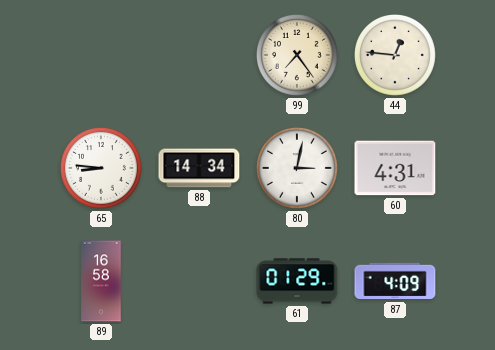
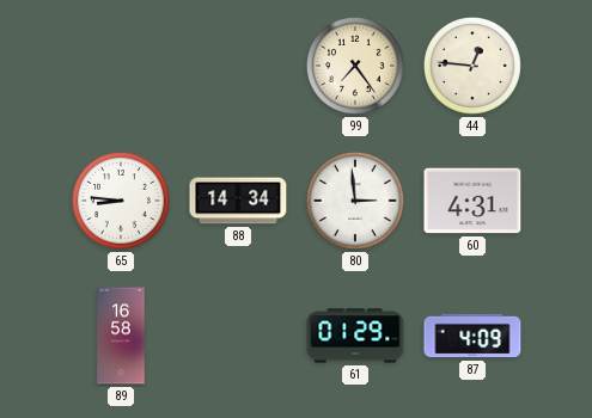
80: 3:02 -> 2:59 (356, 202)
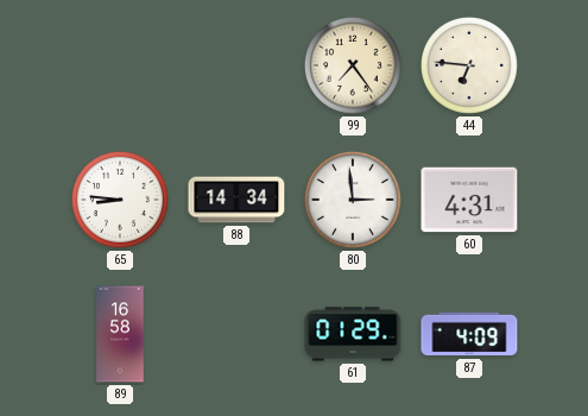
44: 12:46 -> 6:46 (470, 67)
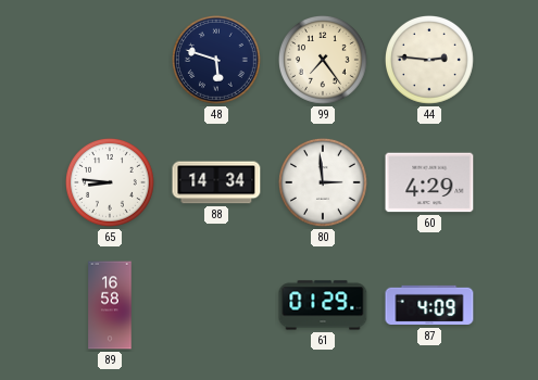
48: none -> 5:48 (217, 61)
44: 6:46 -> 2:46 (430, 61)
60: 4:31 -> 4:29 (429, 182)
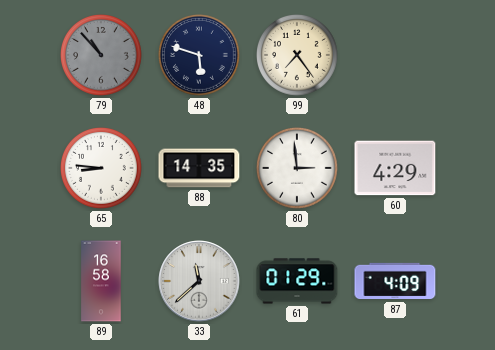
79: none -> 10:53 (102, 56)
44: 2:46 -> none (430, 61)
88: 14:34 -> 14:35 (199, 168)
33: none -> 11:38 (199, 281)
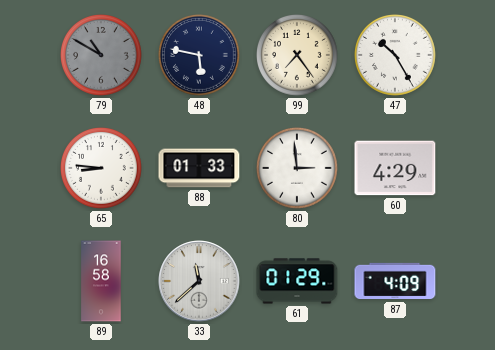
79: 10:53 -> 10:50 (102, 56)
48: 5:48 -> 5:47 (200, 56)
47: none -> 10:25 (396, 56)
88: 14:35 -> 01:33 (199, 168)
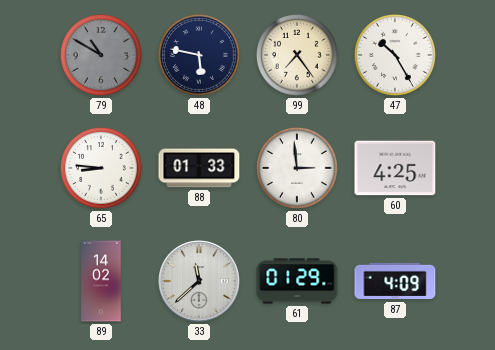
60: 4:29 -> 4:25 (395, 168)
89: 16:58 -> 14:02 (101, 281)
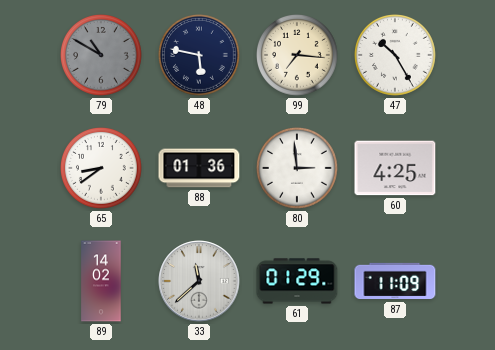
99: 7:24 -> 7:16 (298, 56)
65: 8:46 -> 8:39 (102, 169)
88: 01:33 -> 01:36 (199, 168)
87: 4:09 -> 11:09 (395, 281)
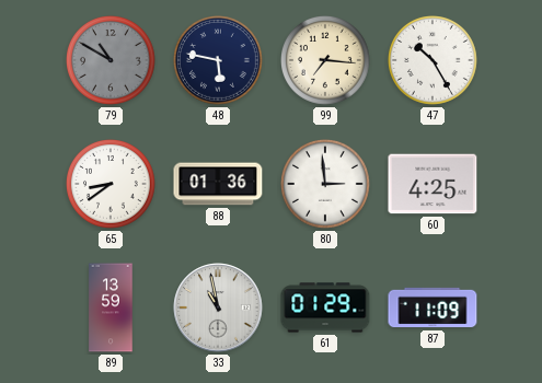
89: 14:02 -> 13:59 (111, 307)
33: 11:38 -> 10:58 (218, 307)
